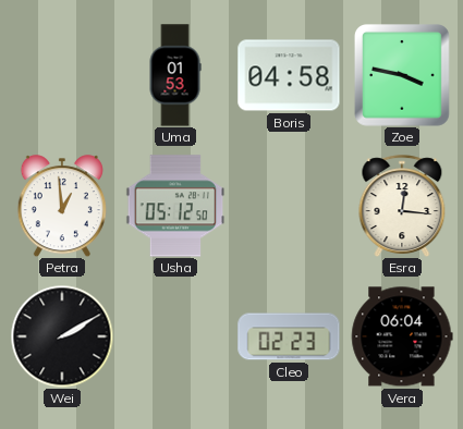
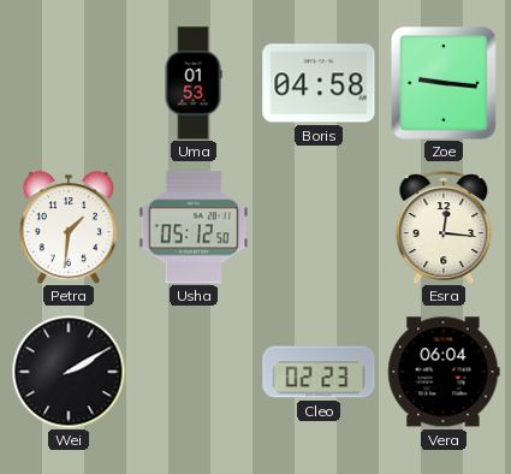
Zoe: 3:47 -> 9:16 (444, 84)
Petra: 12:59 -> 1:31 (69, 227)
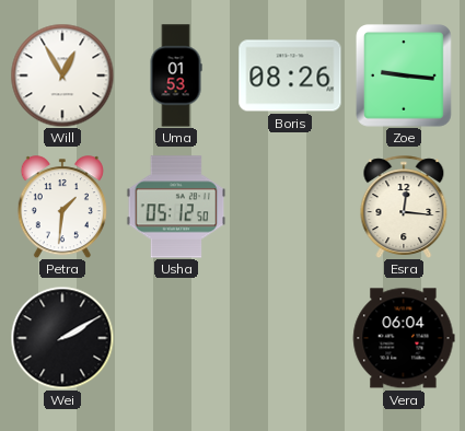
Will: none -> 12:55 (62, 75)
Boris: 04:58 -> 08:26 (290, 75)
Cleo: 02:23 -> none (319, 372)
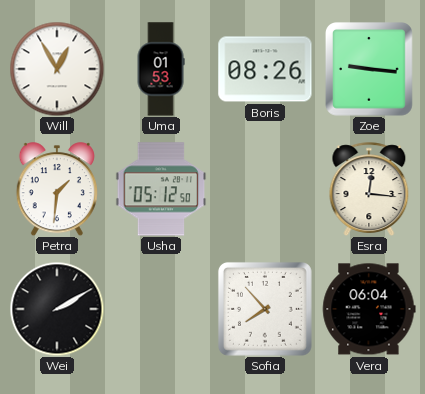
Sofia: none -> 7:53 (265, 309)
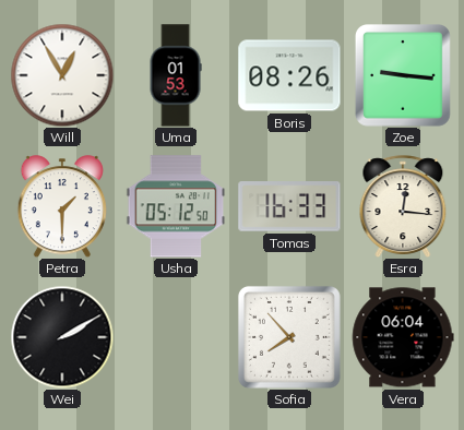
Petra: 1:31 -> 1:30 (62, 206)
Tomas: none -> 16:33 (289, 206)
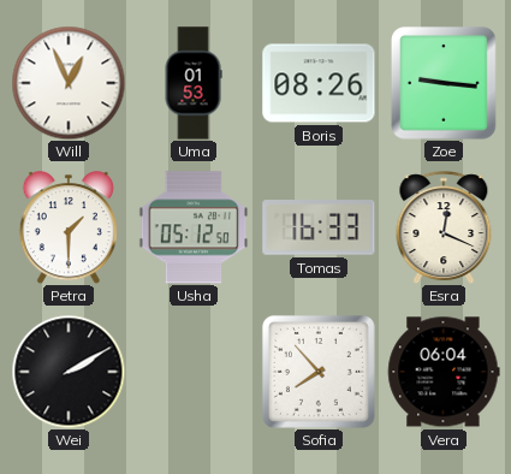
Will: 12:55 -> 12:56 (69, 83)
Esra: 12:16 -> 12:19 (444, 227)
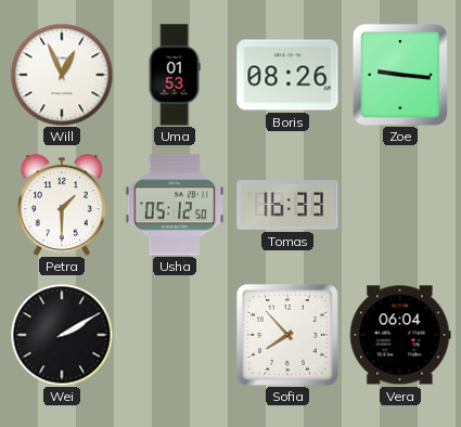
Esra: 12:19 -> none (444, 227)
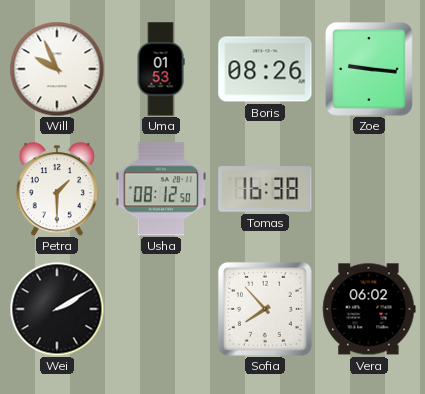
Will: 12:56 -> 9:56 (57, 69)
Usha: 05:12 -> 08:12 (161, 189)
Tomas: 16:33 -> 16:38 (265, 189)
Vera: 06:04 -> 06:02 (369, 309)
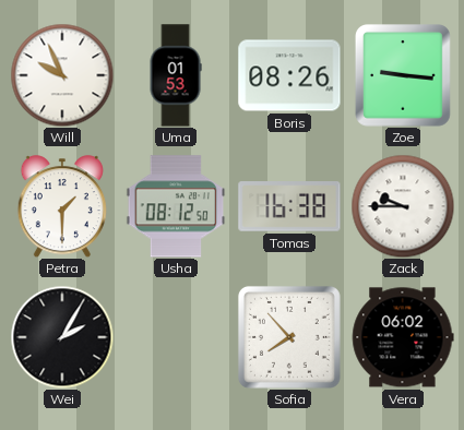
Zack: none -> 9:45 (403, 206)
Wei: 2:10 -> 2:05 (62, 337)
